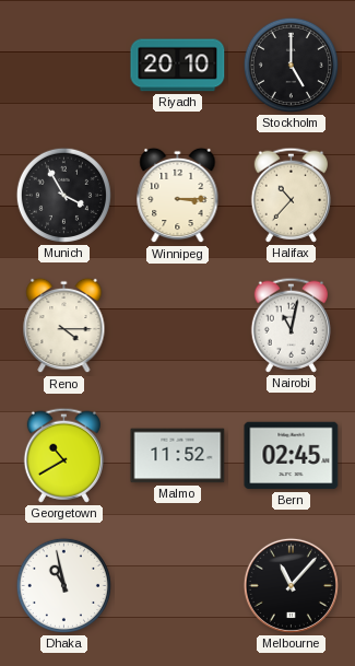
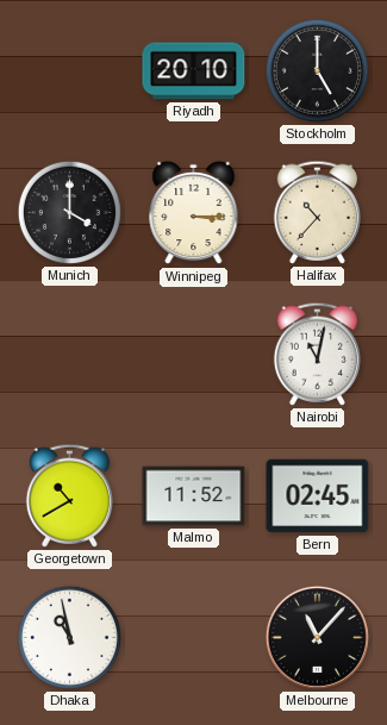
Munich: 3:55 -> 4:00 (69, 212)
Reno: 4:15 -> none (64, 326)
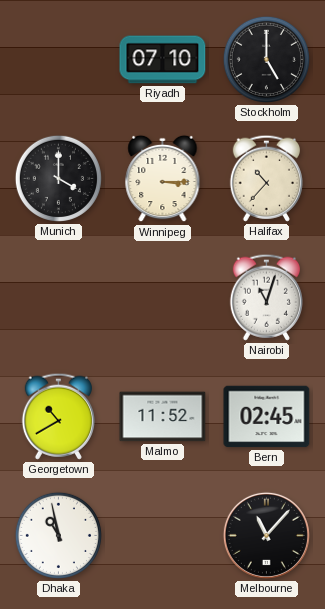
Riyadh: 20:10 -> 07:10 (163, 60)
Nairobi: 11:02 -> 11:03 (266, 297)
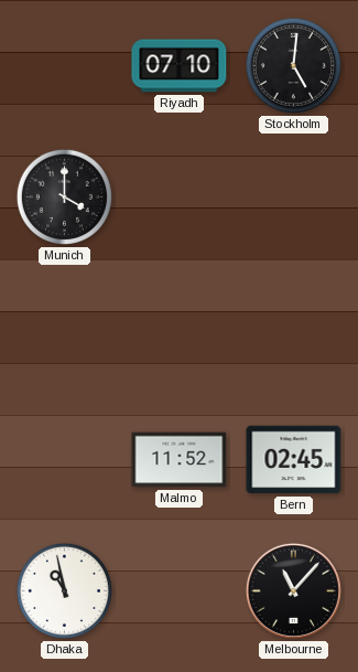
Stockholm: 5:00 -> 5:01 (293, 65)
Winnipeg: 3:15 -> none (163, 179)
Halifax: 10:37 -> none (266, 178)
Nairobi: 11:03 -> none (266, 297)
Georgetown: 10:40 -> none (58, 416)
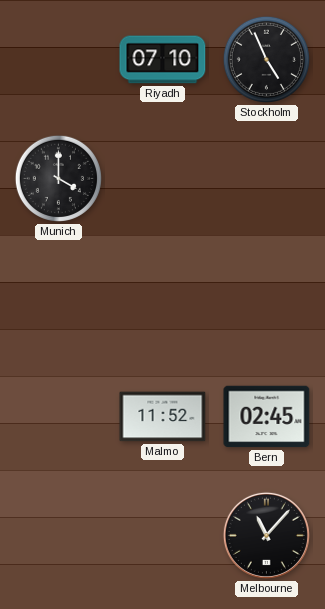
Stockholm: 5:01 -> 4:56 (266, 59)
Dhaka: 10:58 -> none (64, 590)
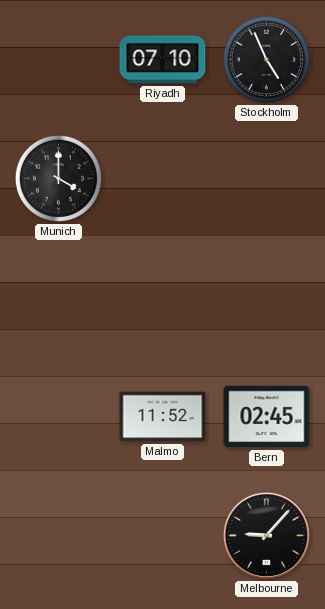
Melbourne: 11:07 -> 9:07 (266, 535)
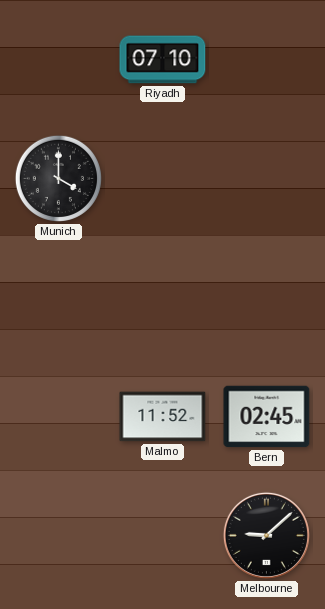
Stockholm: 4:56 -> none (266, 59)
Melbourne: 9:07 -> 9:08 (266, 535)
